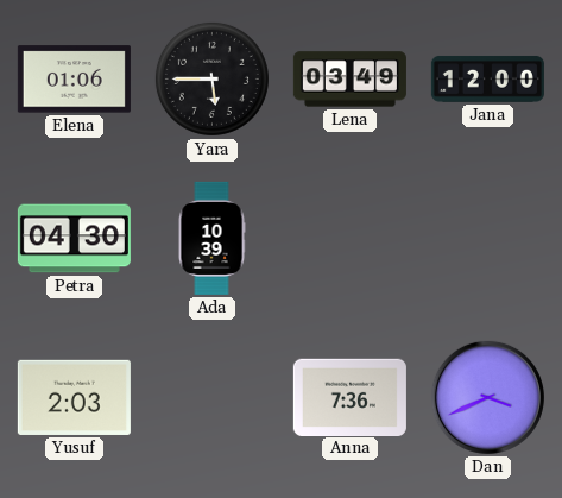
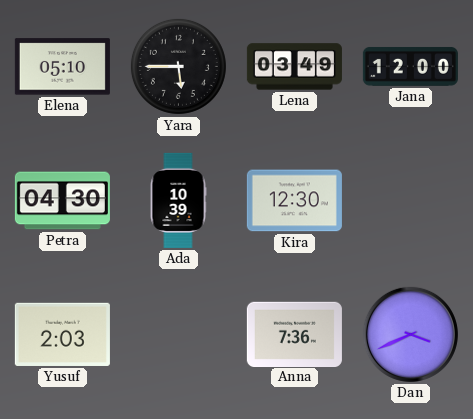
Elena: 01:06 -> 05:10 (62, 67)
Kira: none -> 12:30 (294, 201)
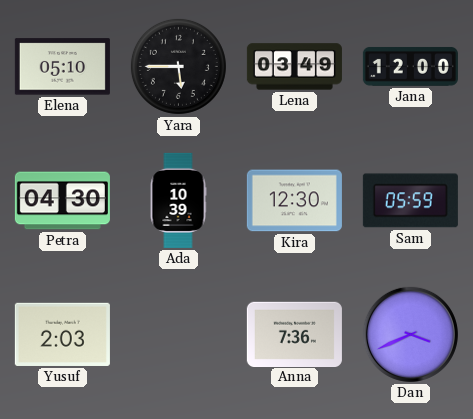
Sam: none -> 05:59 (410, 201)
